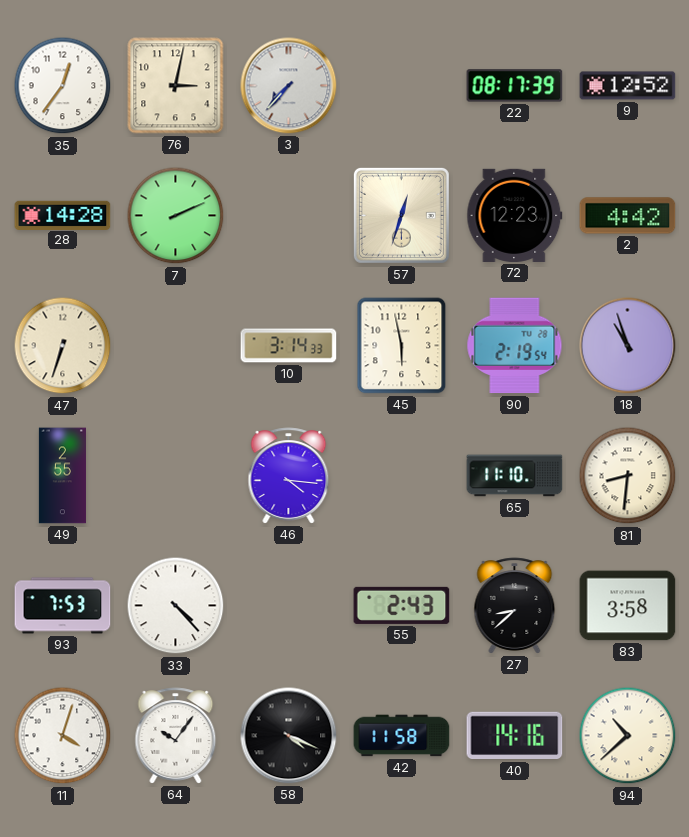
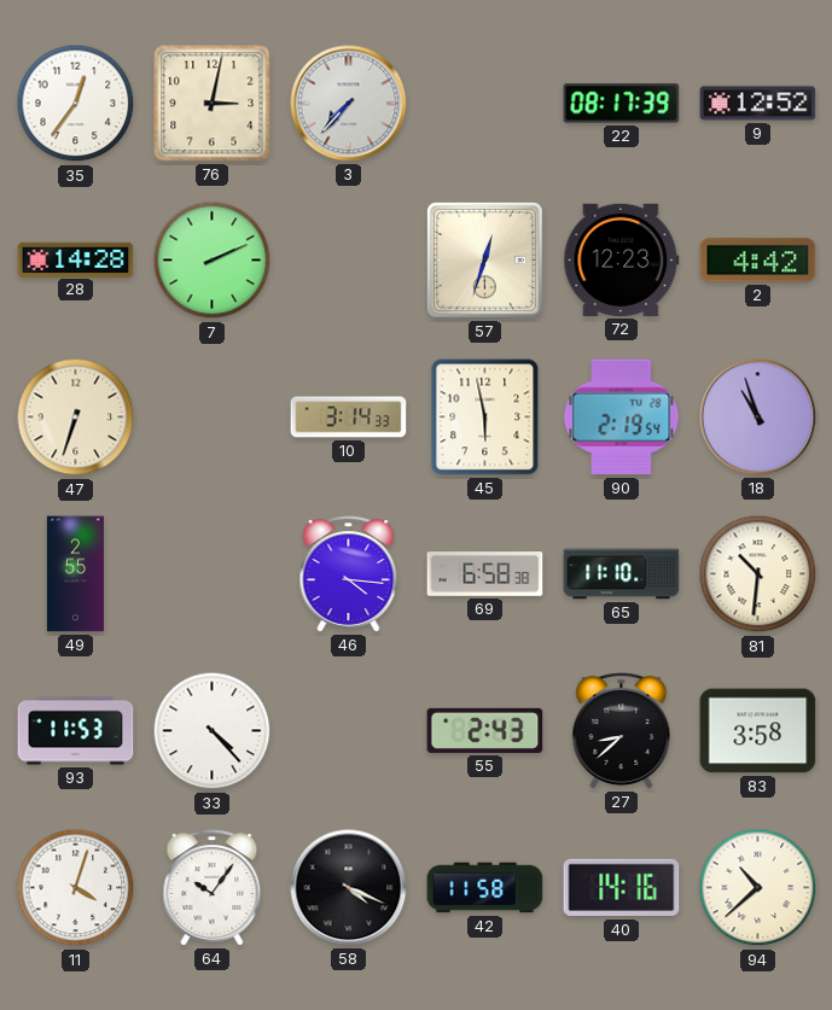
69: none -> 6:58 (485, 574)
81: 8:31 -> 10:31 (758, 574)
93: 7:53 -> 11:53 (76, 731)
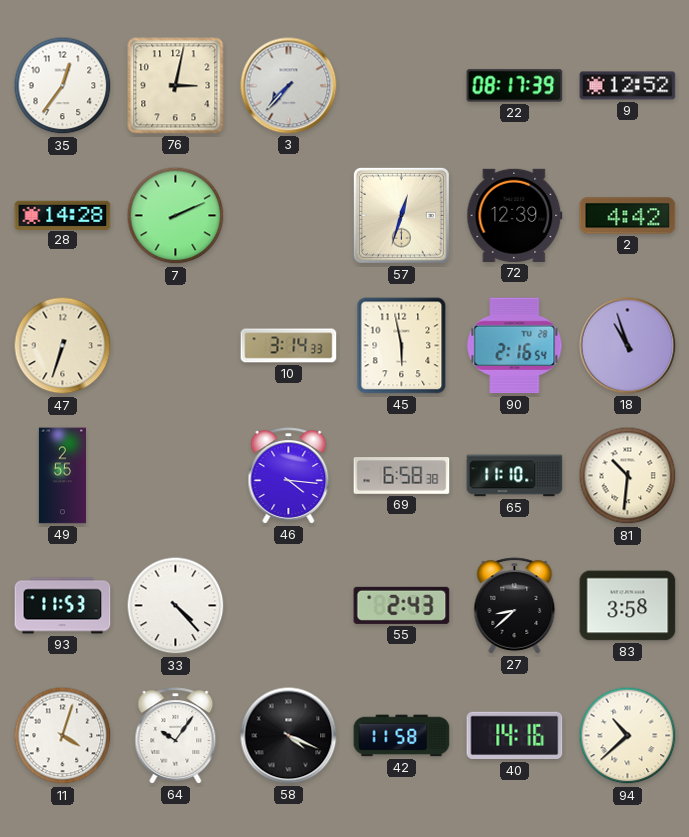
72: 12:23 -> 12:39 (515, 215)
90: 2:19 -> 2:16 (515, 346)
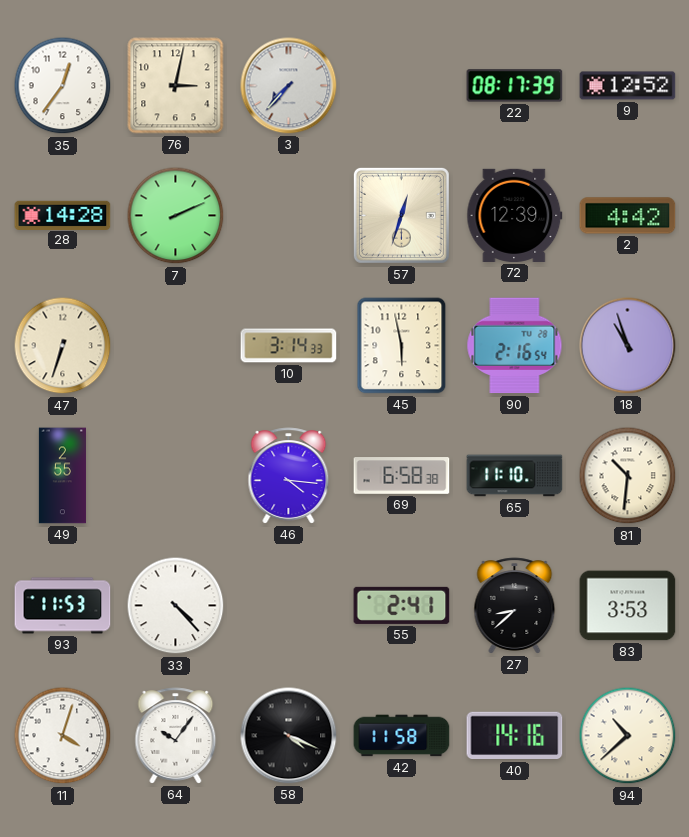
55: 2:43 -> 2:41 (402, 605)
83: 3:58 -> 3:53 (628, 606)
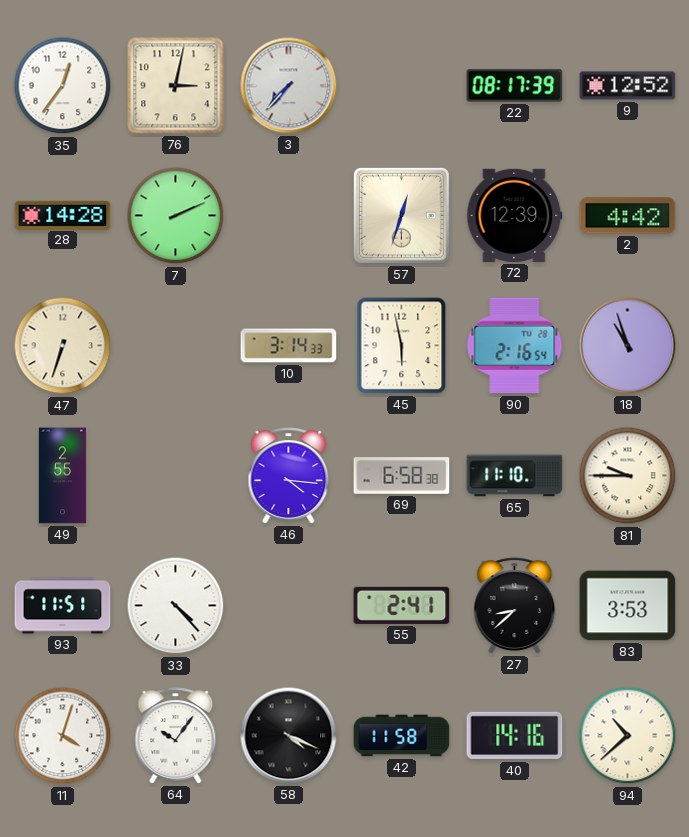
81: 10:31 -> 9:45 (628, 476)
93: 11:53 -> 11:51 (63, 606)
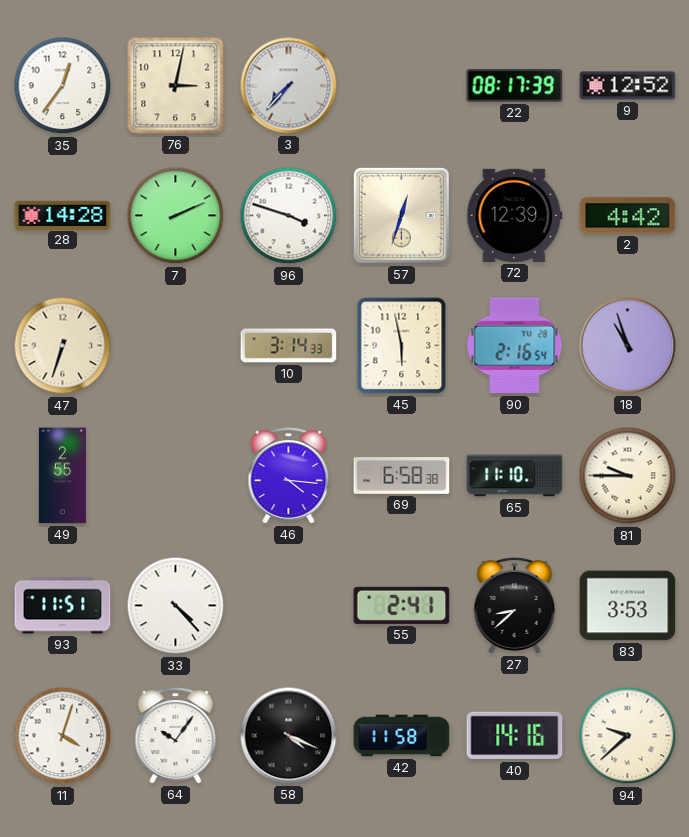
96: none -> 3:48 (289, 216)
94: 10:38 -> 9:38 (628, 736)
